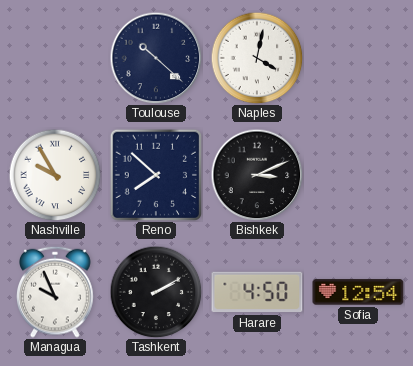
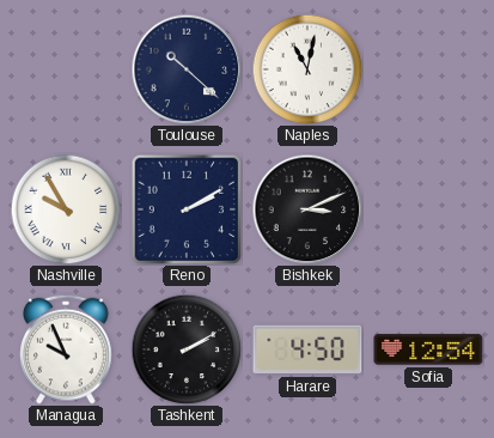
Naples: 4:02 -> 11:02 (307, 69)
Reno: 7:52 -> 2:10 (185, 208)
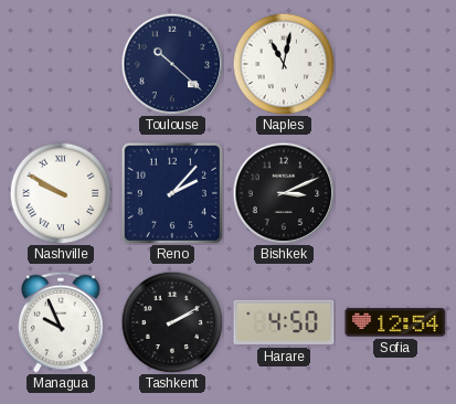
Nashville: 9:55 -> 9:50 (61, 193)
Reno: 2:10 -> 2:07 (171, 192)
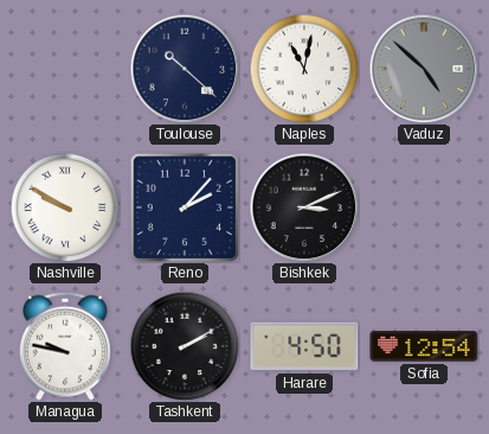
Vaduz: none -> 4:52 (424, 69)
Managua: 9:56 -> 9:47 (65, 346)
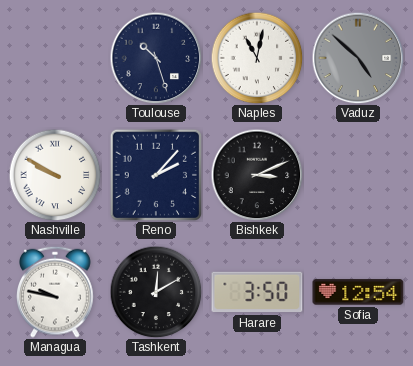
Toulouse: 10:22 -> 10:27 (156, 58)
Tashkent: 2:10 -> 12:10 (156, 292)
Harare: 4:50 -> 3:50 (257, 292)
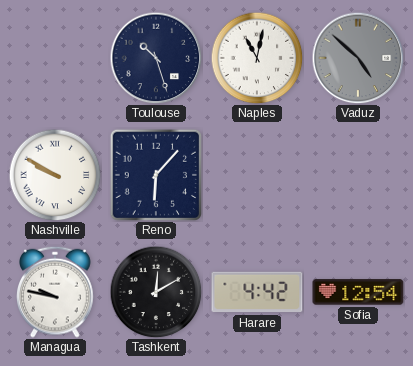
Reno: 2:07 -> 6:07 (155, 174)
Bishkek: 3:11 -> none (257, 175)
Harare: 3:50 -> 4:42 (257, 292)
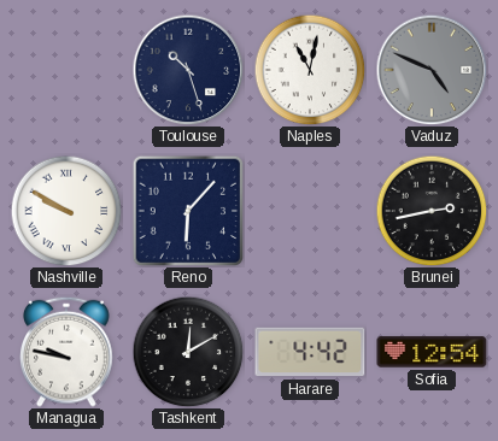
Vaduz: 4:52 -> 4:49 (432, 70)
Brunei: none -> 2:43 (432, 211)
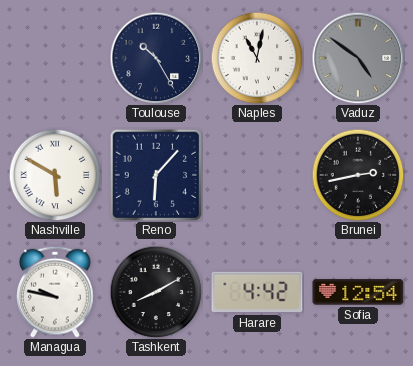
Toulouse: 10:27 -> 10:25 (156, 58)
Vaduz: 4:49 -> 4:51 (358, 58)
Nashville: 9:50 -> 5:50 (55, 175)
Tashkent: 12:10 -> 8:10 (156, 292)
